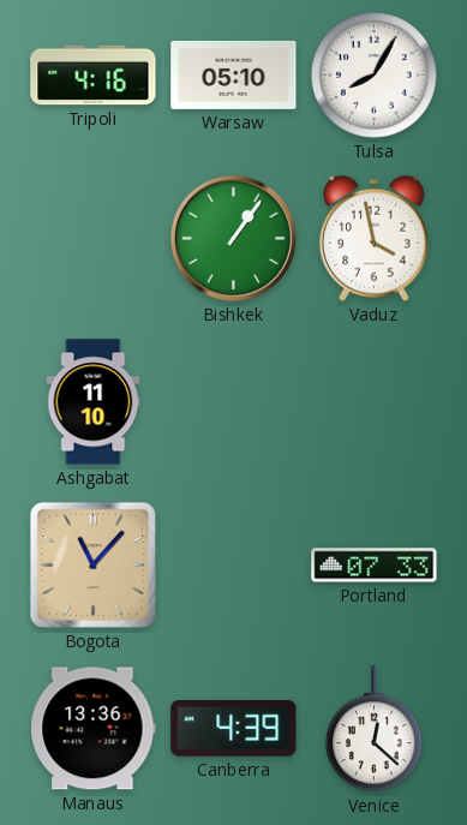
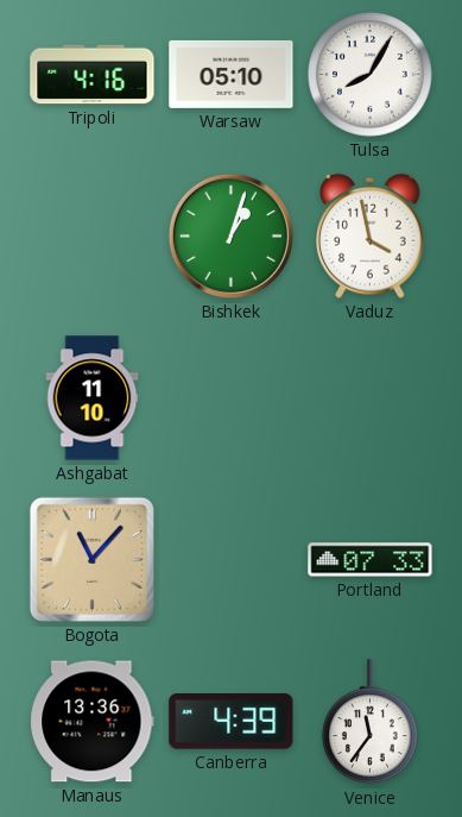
Bishkek: 1:06 -> 1:03 (230, 235)
Venice: 12:22 -> 11:36 (369, 722)
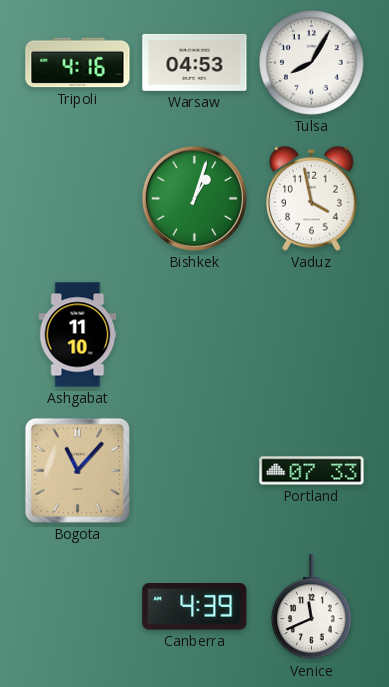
Warsaw: 05:10 -> 04:53 (195, 62)
Manaus: 13:36 -> none (93, 722)
Venice: 11:36 -> 11:41 (311, 607)
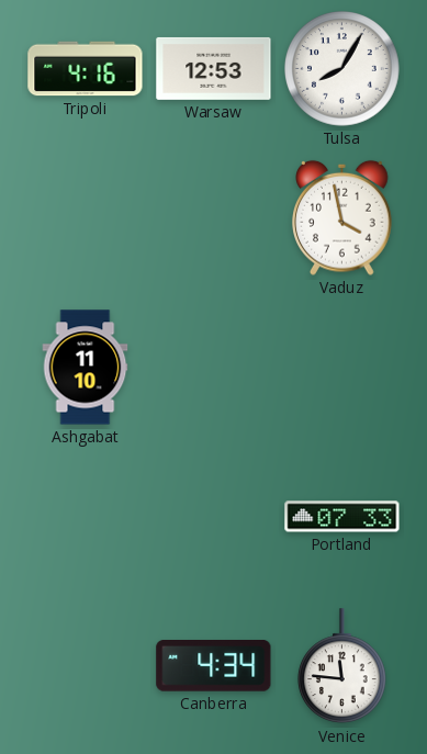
Warsaw: 04:53 -> 12:53 (214, 68)
Bishkek: 1:03 -> none (194, 198)
Bogota: 11:07 -> none (77, 470)
Canberra: 4:39 -> 4:34 (214, 666)
Venice: 11:41 -> 11:46 (341, 666)
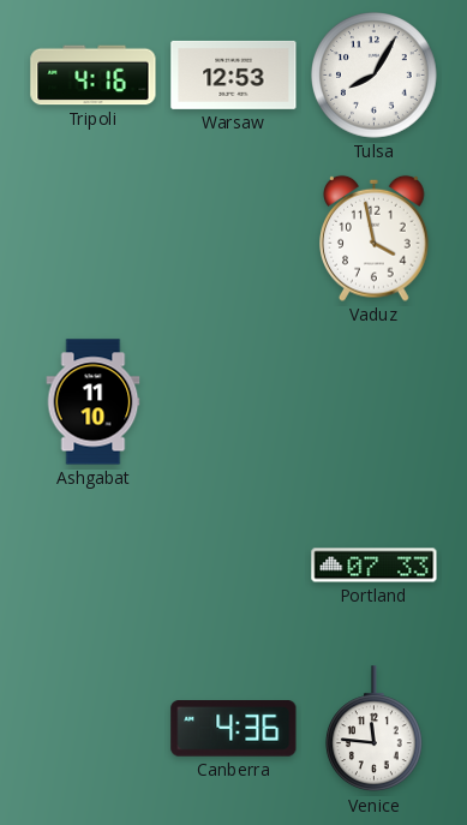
Canberra: 4:34 -> 4:36 (234, 729)
